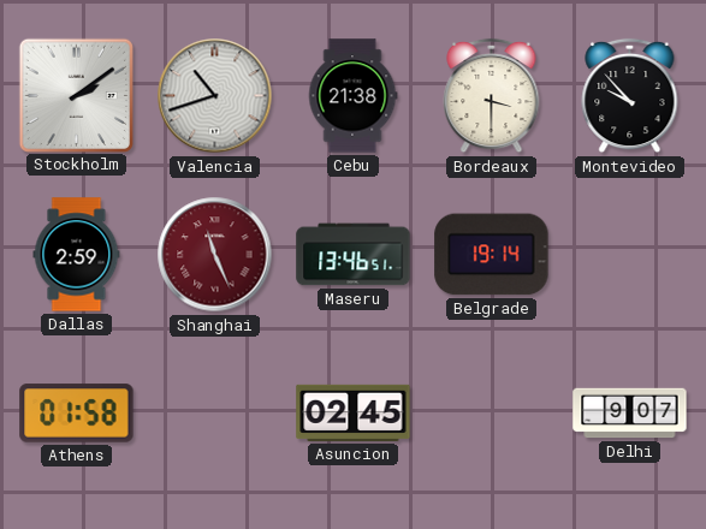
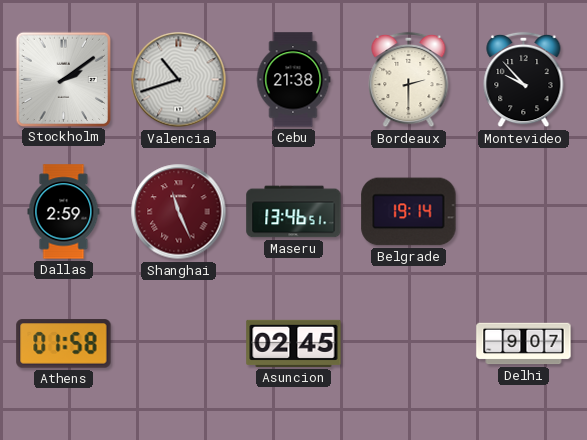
Bordeaux: 3:30 -> 2:30 (409, 80)
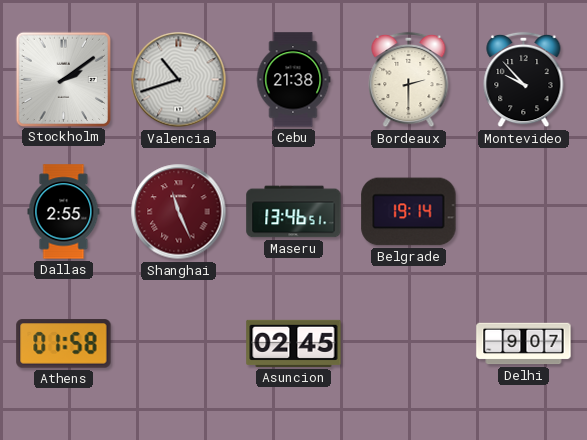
Dallas: 2:59 -> 2:55 (64, 212)
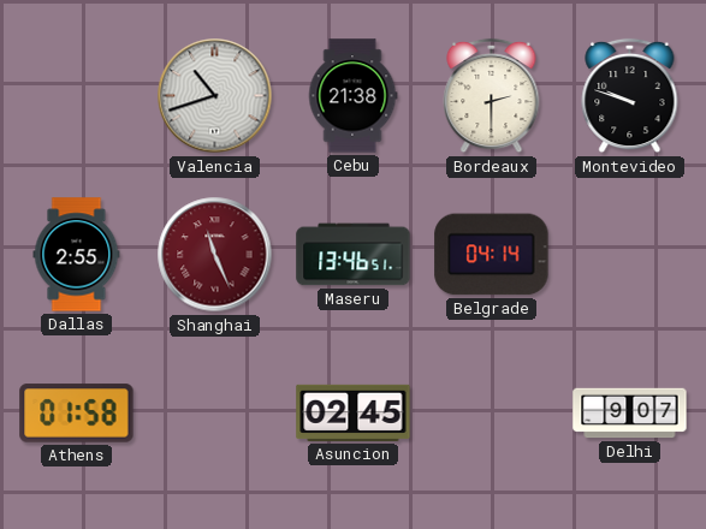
Stockholm: 2:09 -> none (63, 79)
Montevideo: 9:53 -> 9:48 (630, 96)
Belgrade: 19:14 -> 04:14 (492, 255)
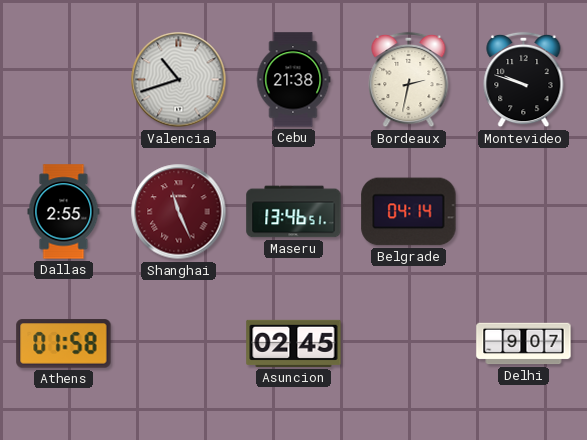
Bordeaux: 2:30 -> 2:32 (409, 80)
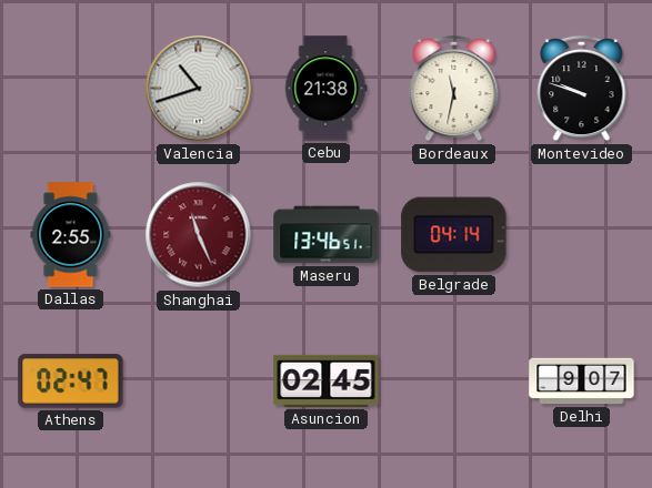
Bordeaux: 2:32 -> 11:32 (454, 89)
Athens: 01:58 -> 02:47 (71, 382)
